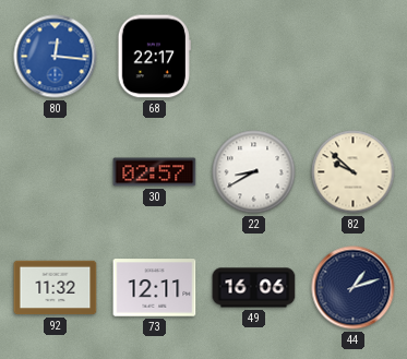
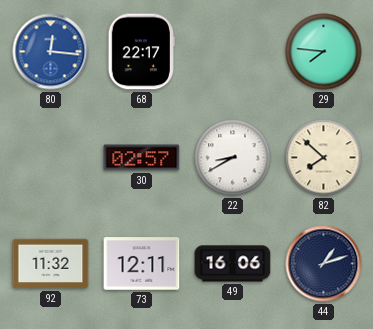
29: none -> 7:46 (324, 52)
82: 9:52 -> 7:52 (324, 158)
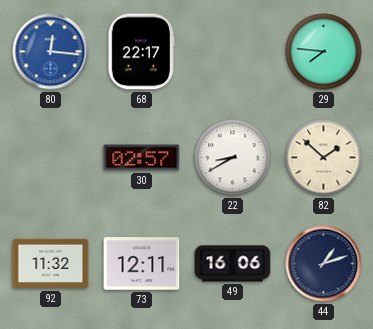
82: 7:52 -> 1:52 (324, 158)
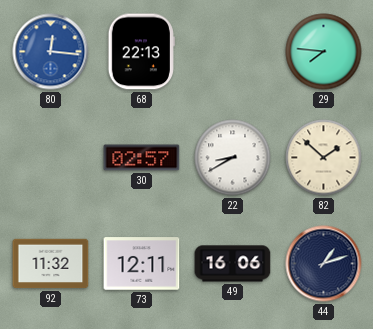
68: 22:17 -> 22:13 (141, 52)
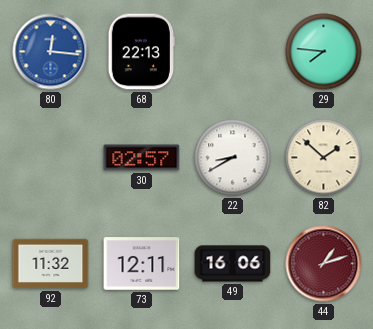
44 dial: navy -> burgundy (324, 264)
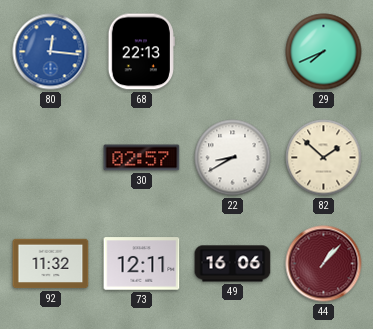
29: 7:46 -> 7:41 (324, 52)
44: 1:12 -> 1:07 (324, 264)
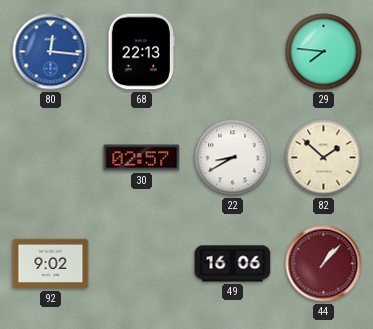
29: 7:41 -> 7:46 (324, 52)
92: 11:32 -> 9:02 (51, 264)
73: 12:11 -> none (142, 264)
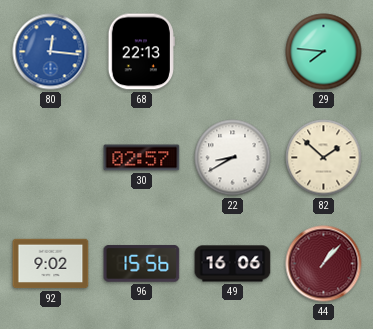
96: none -> 15:56 (142, 264)
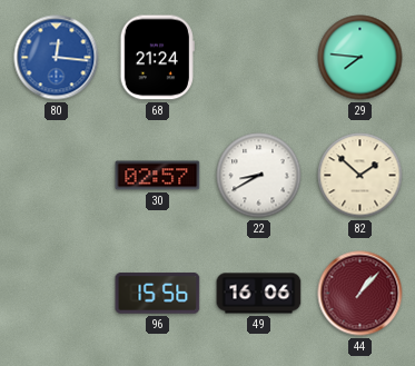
68: 22:13 -> 21:24 (157, 58)
92: 9:02 -> none (51, 264)
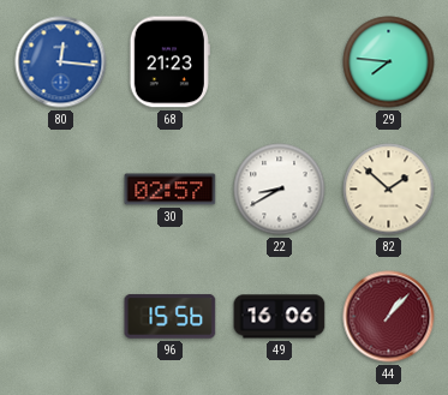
68: 21:24 -> 21:23 (169, 62)
